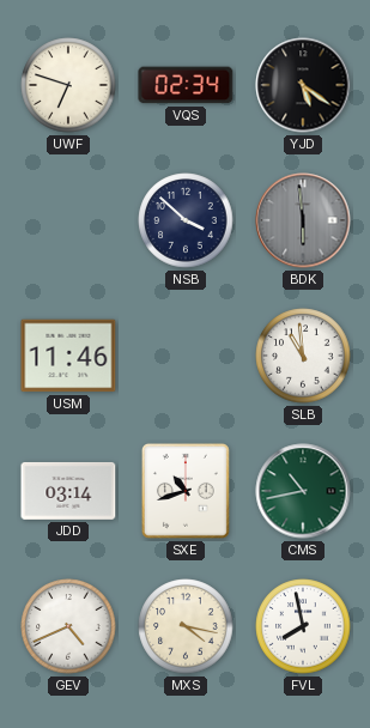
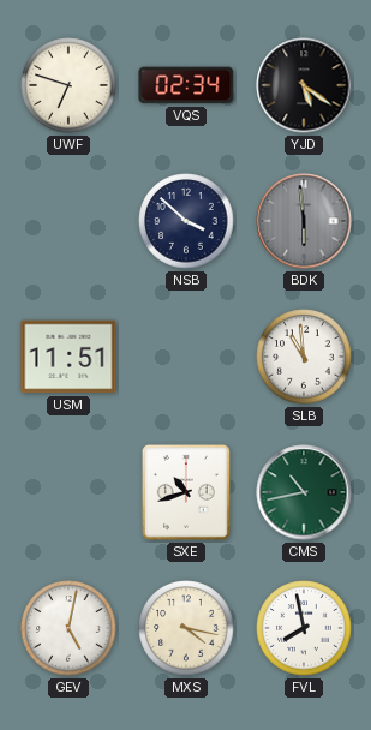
USM: 11:46 -> 11:51 (68, 357)
JDD: 03:14 -> none (68, 491)
GEV: 4:41 -> 5:02 (68, 628)
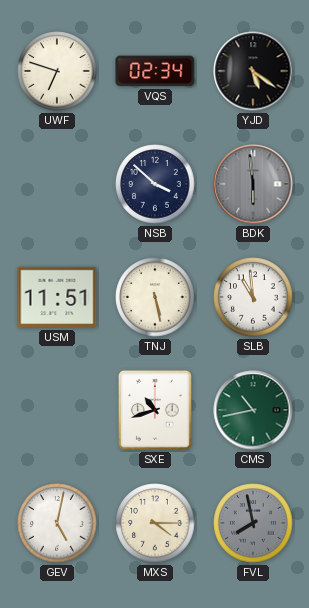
TNJ: none -> 5:28 (155, 297)
MXS: 4:17 -> 4:15 (155, 523)
FVL dial: white -> grey (253, 523)
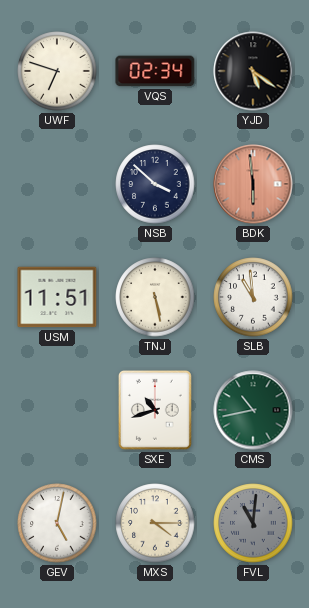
BDK dial: grey -> salmon (253, 184)
FVL: 7:58 -> 11:01 (253, 523)
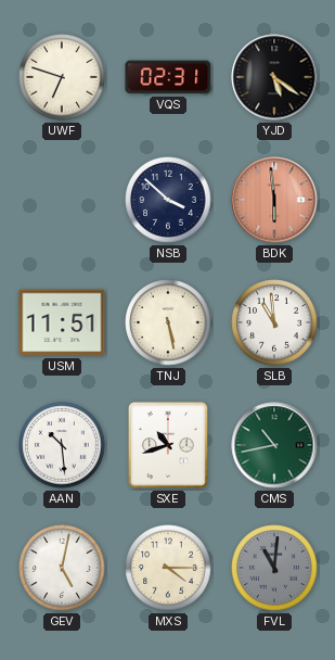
VQS: 02:34 -> 02:31 (168, 77)
AAN: none -> 10:29 (62, 445)
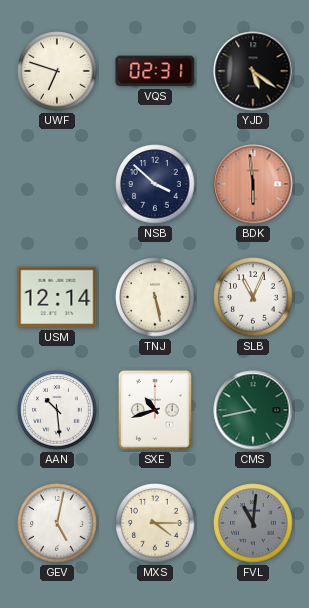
USM: 11:51 -> 12:14 (57, 297)
SLB: 10:59 -> 11:04 (253, 297)
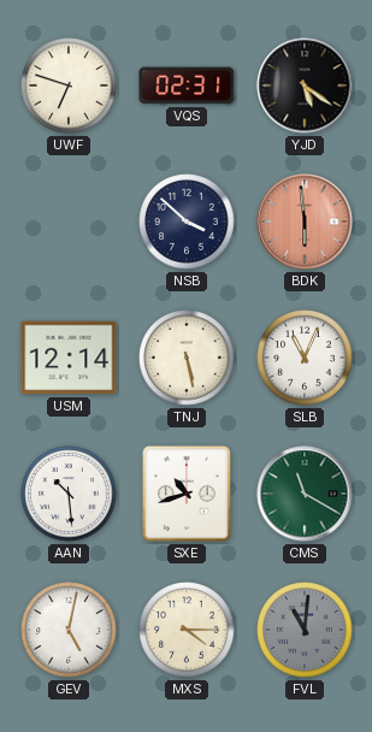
CMS: 10:43 -> 11:20 (305, 494)
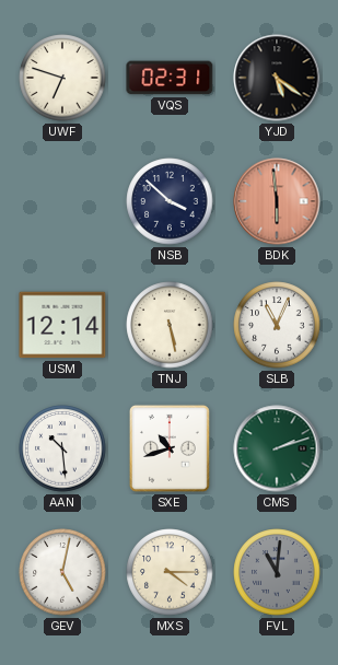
CMS: 11:20 -> 2:12 (277, 448)
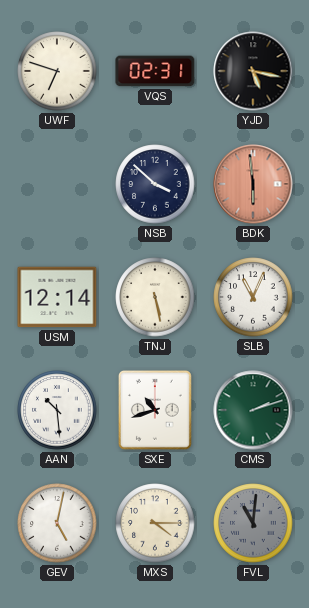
YJD: 5:21 -> 5:17 (253, 71)
